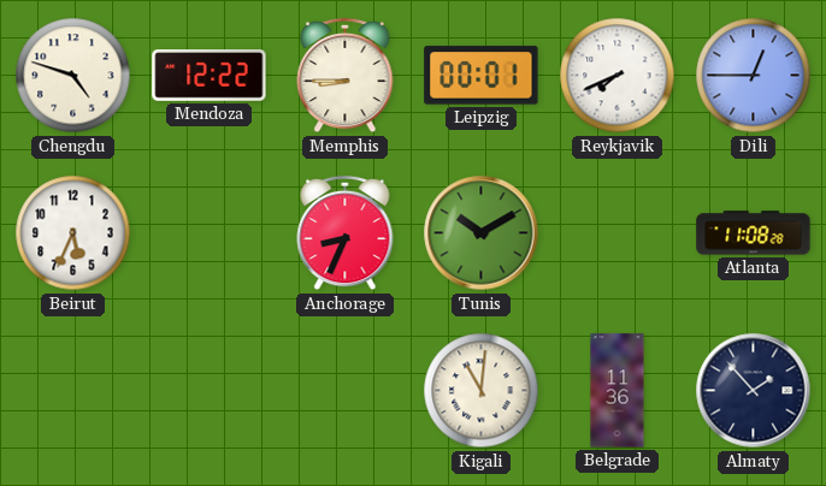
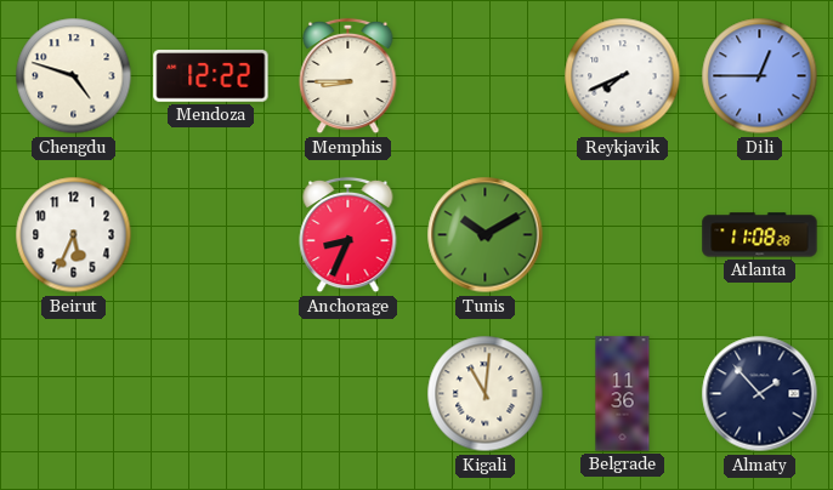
Leipzig: 00:01 -> none (482, 76)
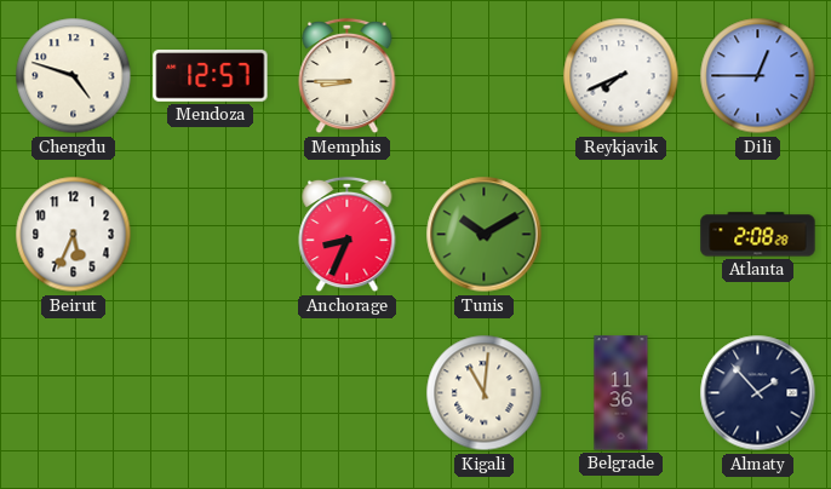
Mendoza: 12:22 -> 12:57 (211, 76)
Atlanta: 11:08 -> 2:08 (758, 235)
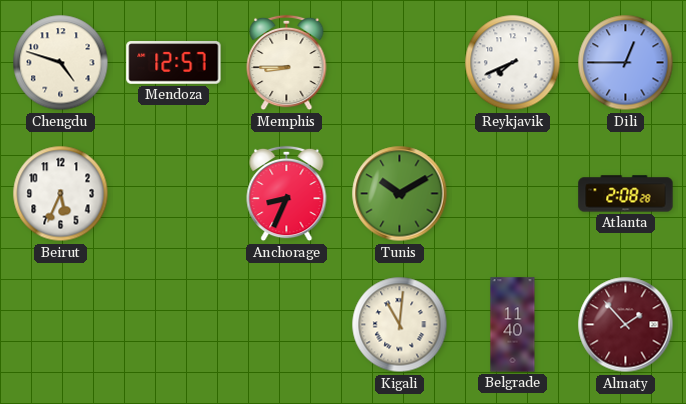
Belgrade: 11:36 -> 11:40 (513, 325)
Almaty dial: navy -> burgundy (626, 325)
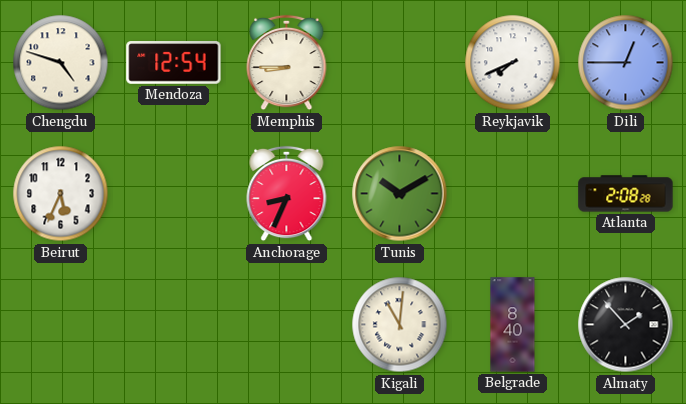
Mendoza: 12:57 -> 12:54 (174, 63)
Belgrade: 11:40 -> 8:40 (513, 325)
Almaty dial: burgundy -> black (626, 325)
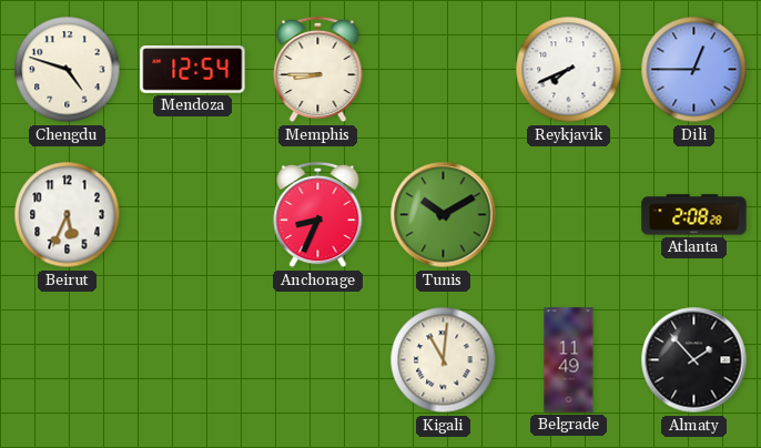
Belgrade: 8:40 -> 11:49 (569, 360)
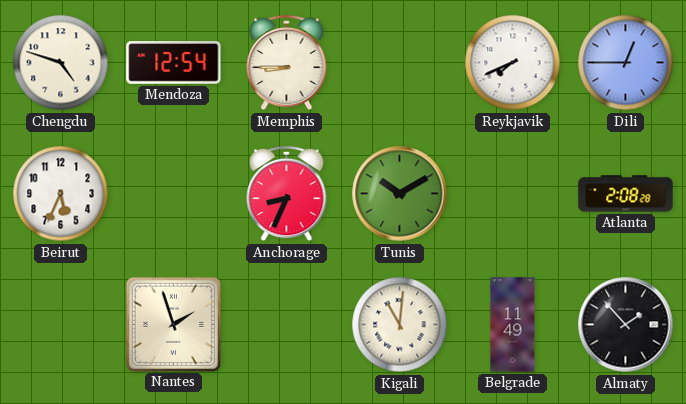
Nantes: none -> 1:57 (173, 324)
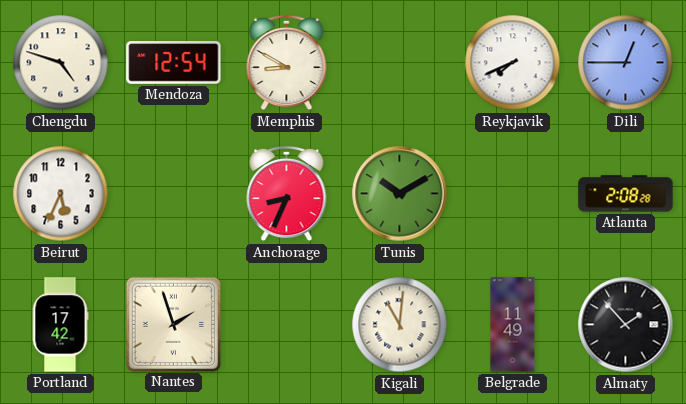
Memphis: 8:45 -> 8:50 (287, 63)
Portland: none -> 17:42 (60, 325)
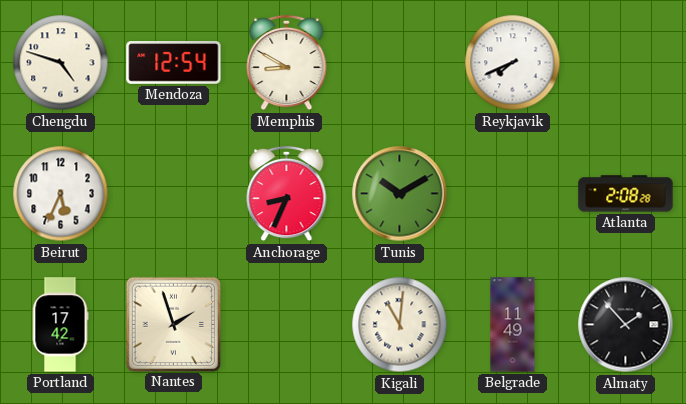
Dili: 12:45 -> none (626, 63)
